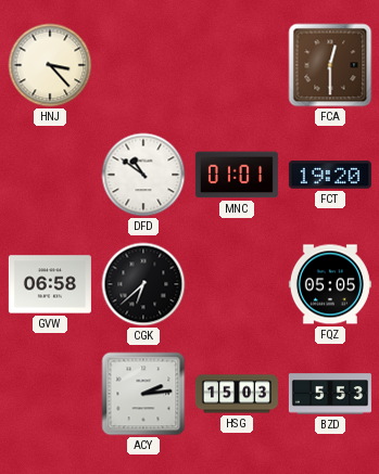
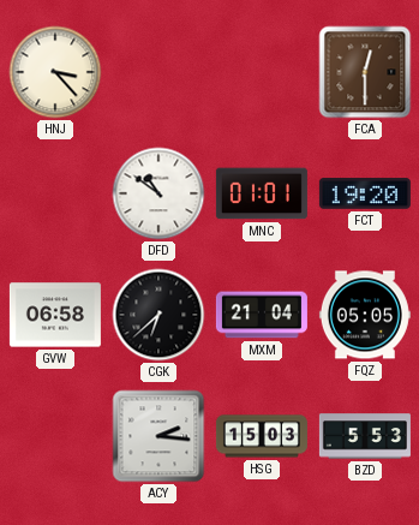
MXM: none -> 21:04 (262, 315)
ACY: 2:14 -> 2:16 (158, 436)
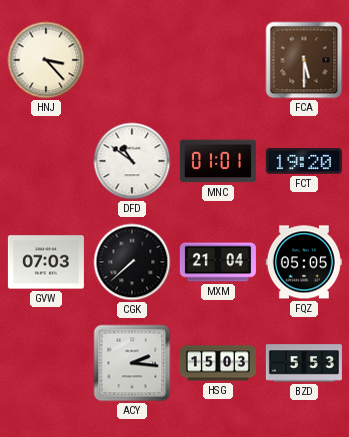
FCA: 12:30 -> 5:30 (304, 60)
GVW: 06:58 -> 07:03 (46, 262)
CGK: 6:38 -> 7:38 (132, 262)
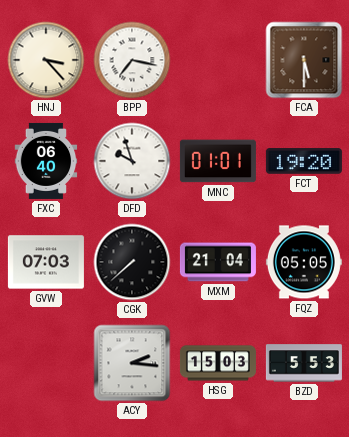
BPP: none -> 7:17 (132, 60)
FXC: none -> 06:40 (46, 161)
DFD: 10:51 -> 9:57 (132, 161)
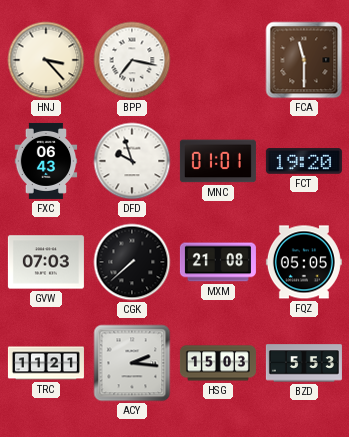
FCA: 5:30 -> 11:30 (304, 60)
FXC: 06:40 -> 06:43 (46, 161)
MXM: 21:04 -> 21:08 (218, 262)
TRC: none -> 11:21 (46, 363)
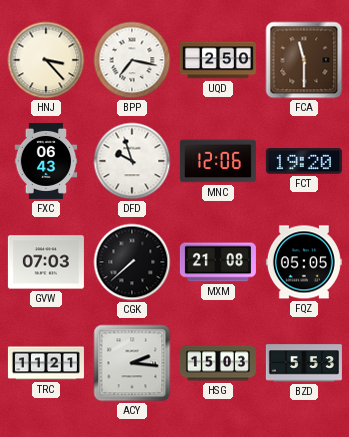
UQD: none -> 2:50 (218, 60)
MNC: 01:01 -> 12:06 (218, 161)
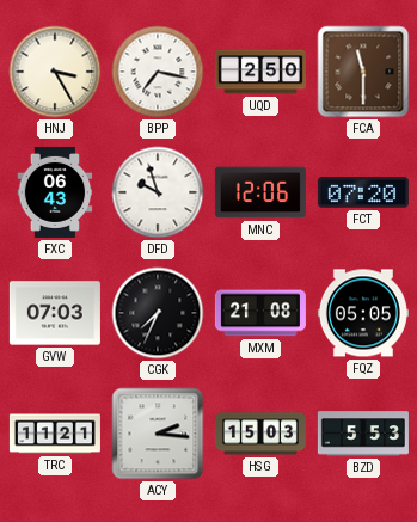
HNJ: 3:23 -> 3:25 (55, 72)
FCT: 19:20 -> 07:20 (363, 192)
CGK: 7:38 -> 7:34 (158, 313)
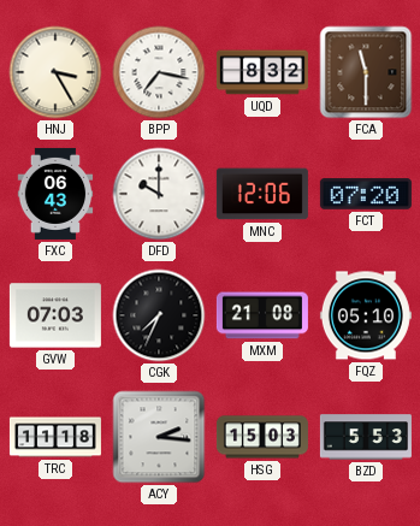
UQD: 2:50 -> 8:32 (262, 72)
DFD: 9:57 -> 10:00 (159, 194)
FQZ: 05:05 -> 05:10 (366, 315)
TRC: 11:21 -> 11:18 (55, 437)
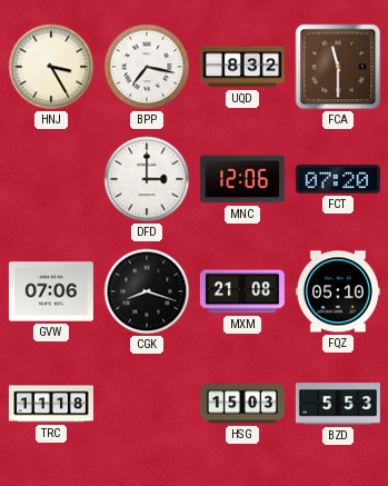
FXC: 06:43 -> none (55, 194)
DFD: 10:00 -> 3:00 (147, 179)
GVW: 07:03 -> 07:06 (51, 291)
CGK: 7:34 -> 8:18 (147, 291)
ACY: 2:16 -> none (159, 437)
